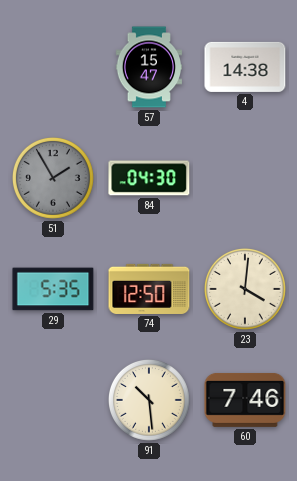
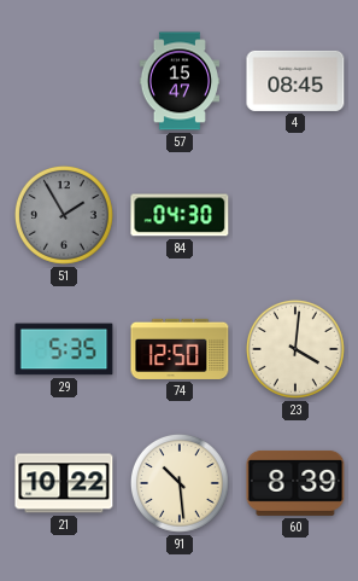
4: 14:38 -> 08:45 (295, 81)
21: none -> 10:22 (64, 483)
60: 7:46 -> 8:39 (295, 483)
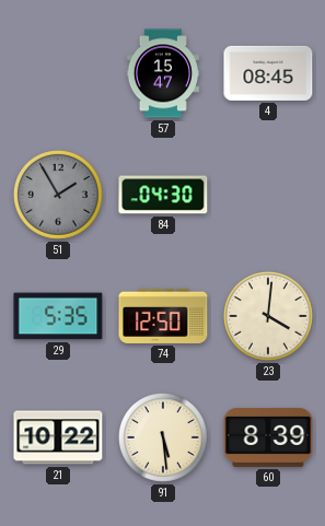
91: 10:29 -> 5:29 (163, 437)
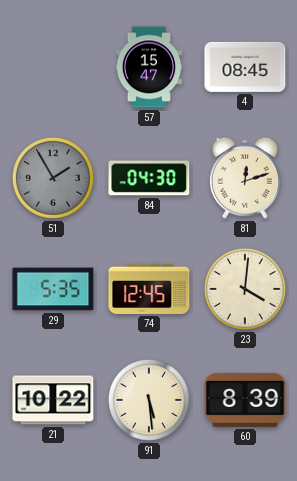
81: none -> 12:12 (245, 178)
74: 12:50 -> 12:45 (149, 289)
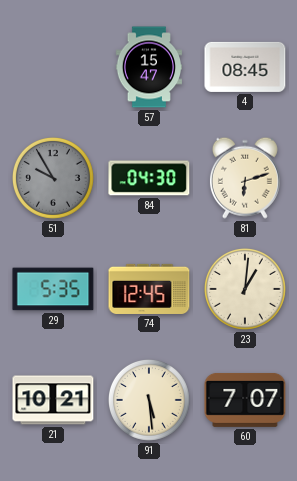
51: 1:55 -> 9:55 (53, 178)
81: 12:12 -> 6:12 (245, 178)
23: 4:01 -> 1:01 (245, 289)
21: 10:22 -> 10:21 (53, 400)
60: 8:39 -> 7:07 (245, 400)
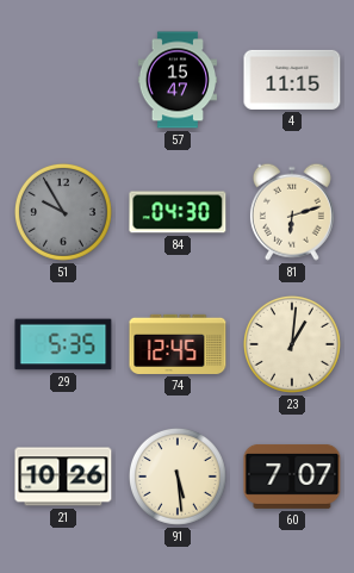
4: 08:45 -> 11:15 (292, 80)
21: 10:21 -> 10:26 (63, 477)
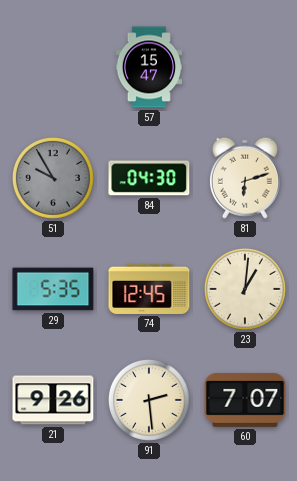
4: 11:15 -> none (292, 80)
21: 10:26 -> 9:26 (53, 400)
91: 5:29 -> 2:29 (149, 400)
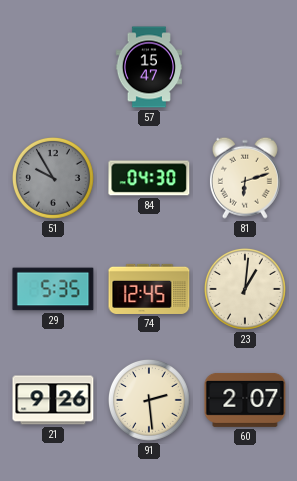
60: 7:07 -> 2:07 (245, 400)
